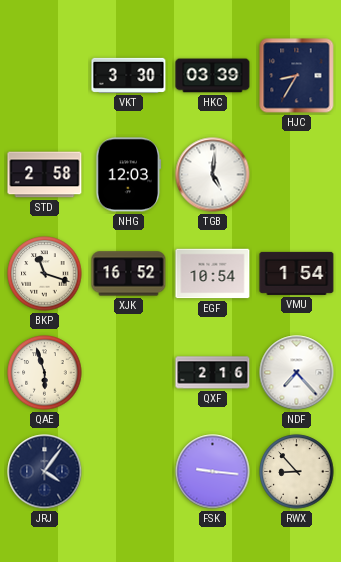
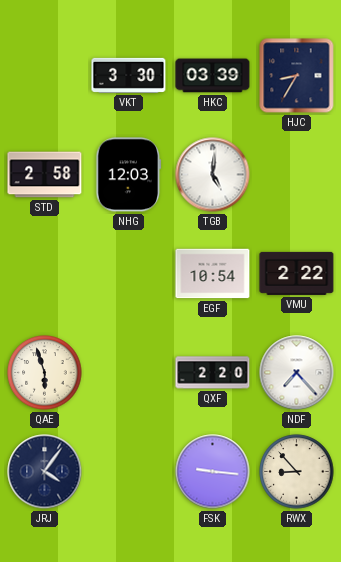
BKP: 11:18 -> none (45, 274)
XJK: 16:52 -> none (129, 274)
VMU: 1:54 -> 2:22 (297, 273)
QXF: 2:16 -> 2:20 (213, 373)
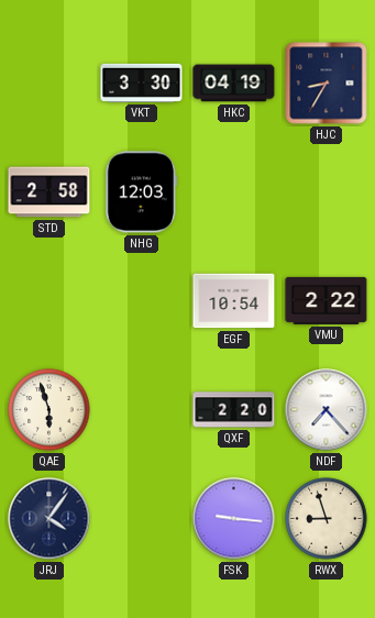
HKC: 03:39 -> 04:19 (234, 84)
TGB: 5:01 -> none (213, 175)
RWX: 8:53 -> 8:57 (327, 519)
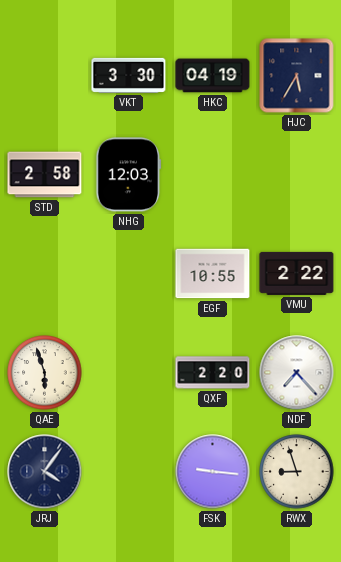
HJC: 8:35 -> 5:35 (297, 76)
EGF: 10:54 -> 10:55 (213, 274)
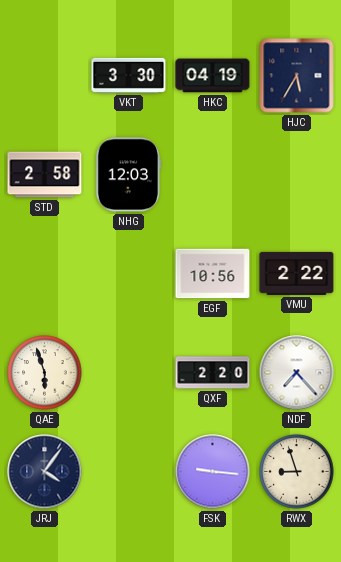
EGF: 10:55 -> 10:56 (213, 274)
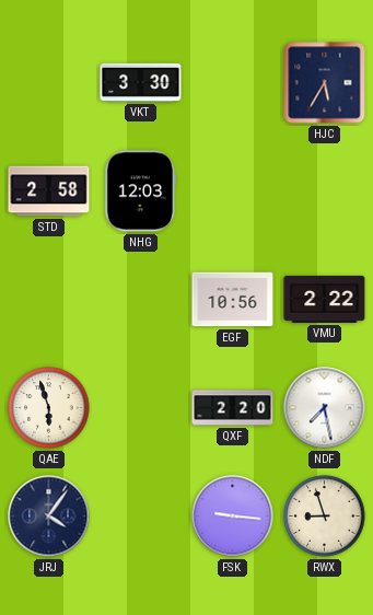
HKC: 04:19 -> none (213, 76)
NDF: 7:23 -> 7:28 (325, 408)
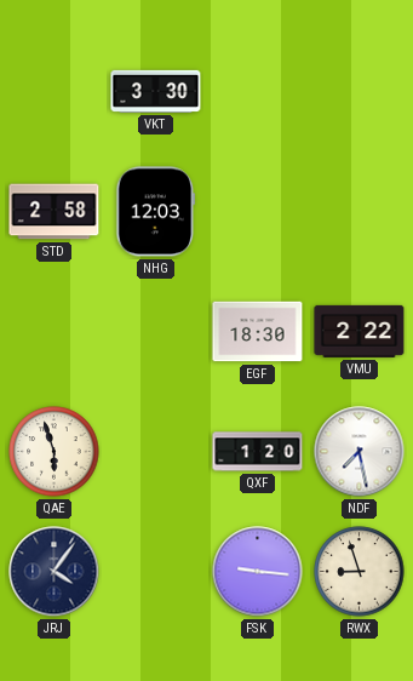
HJC: 5:35 -> none (325, 83)
EGF: 10:56 -> 18:30 (258, 332)
QXF: 2:20 -> 1:20 (258, 452)
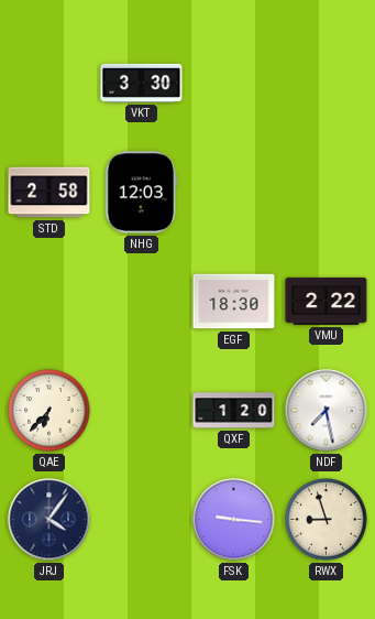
QAE: 5:57 -> 6:37 (49, 411)
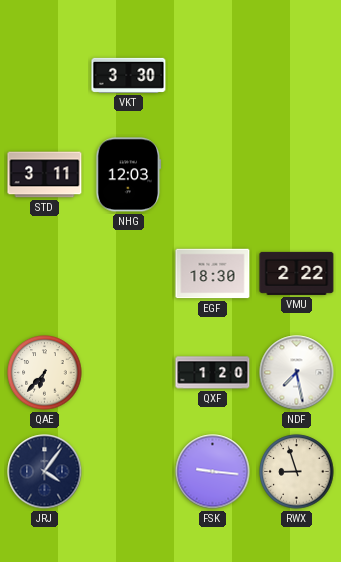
STD: 2:58 -> 3:11 (45, 175)
